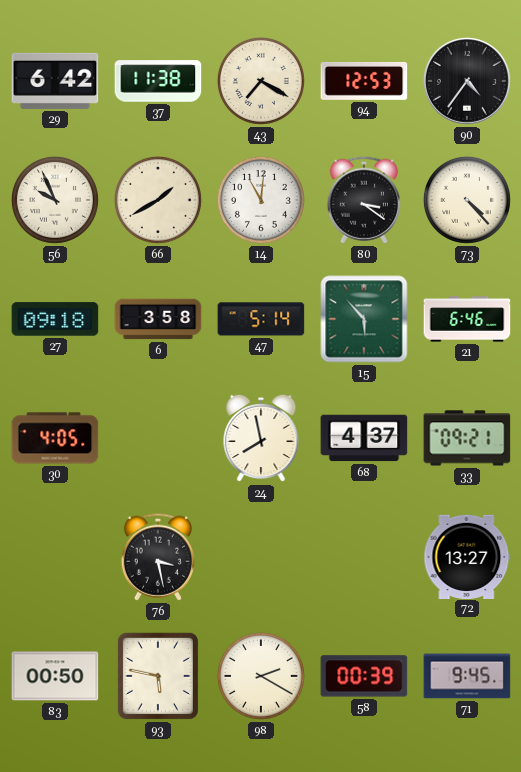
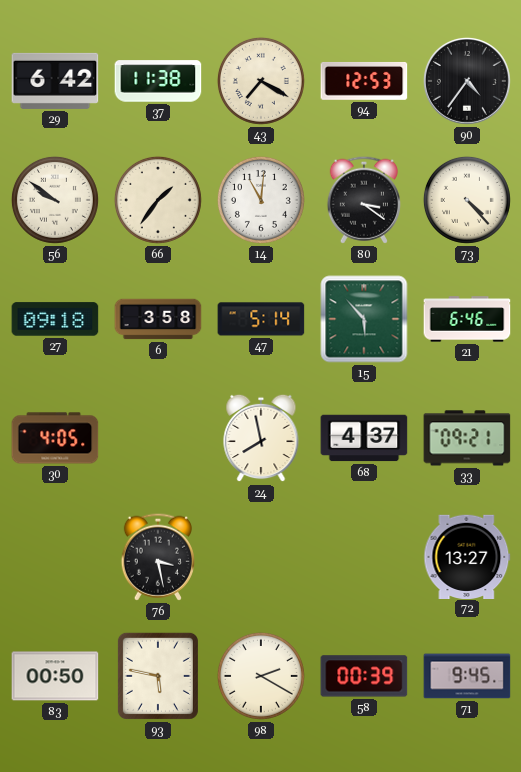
56: 9:56 -> 9:51 (55, 200)
66: 1:40 -> 1:36 (158, 200)
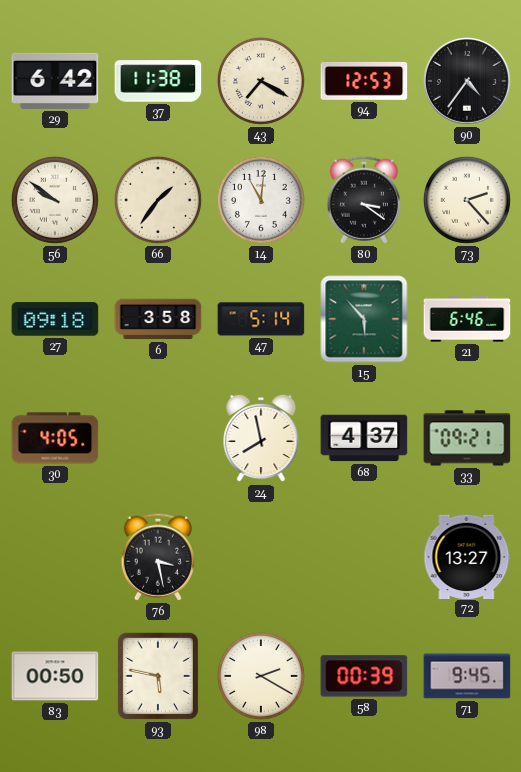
73: 4:23 -> 2:23 (467, 200)
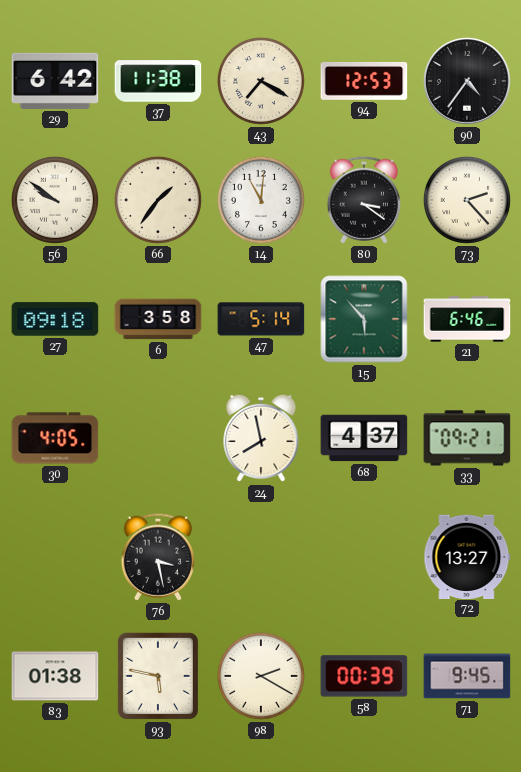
83: 00:50 -> 01:38 (55, 676)
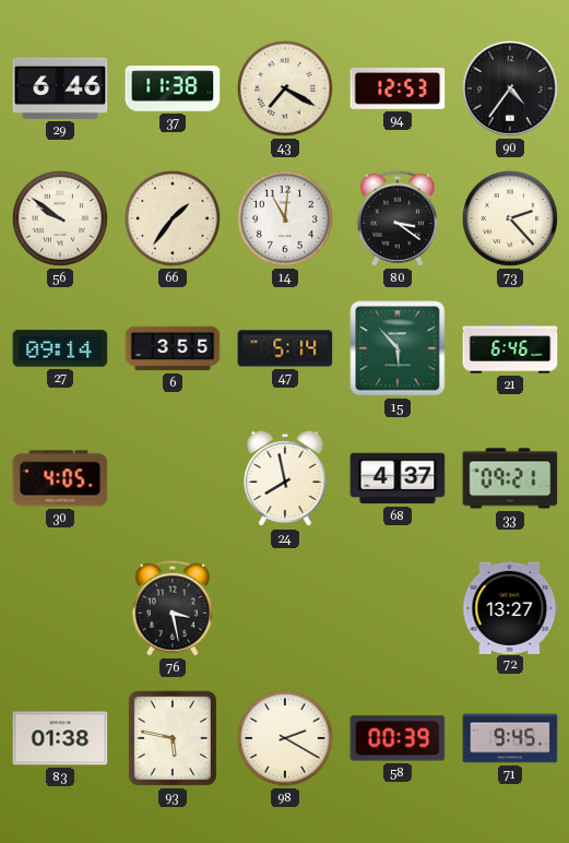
29: 6:42 -> 6:46 (60, 88)
27: 09:18 -> 09:14 (60, 348)
6: 3:58 -> 3:55 (173, 348)
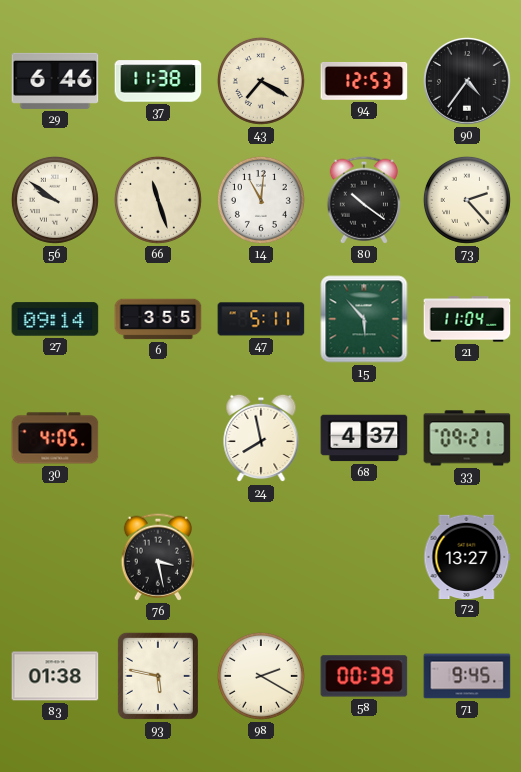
66: 1:36 -> 11:27 (158, 200)
80: 3:21 -> 10:21 (364, 200)
47: 5:14 -> 5:11 (261, 319)
21: 6:46 -> 11:04 (467, 319)
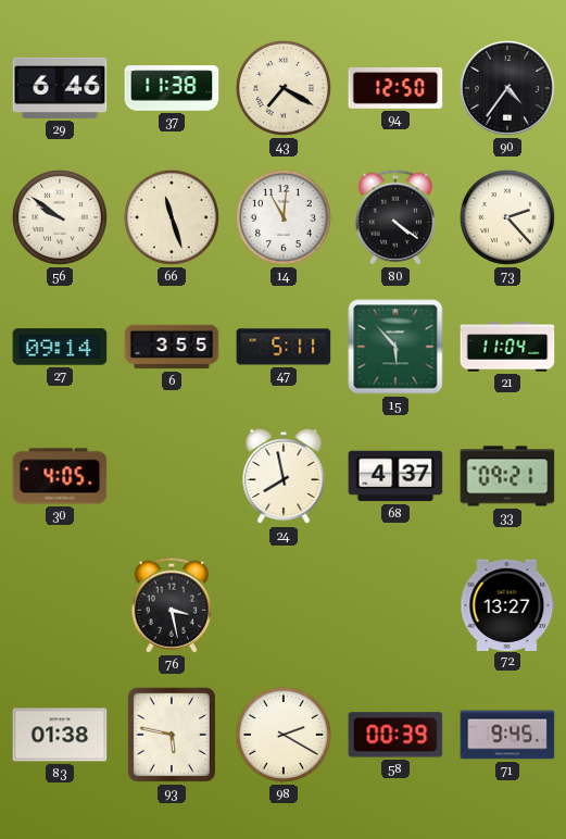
94: 12:53 -> 12:50 (395, 88)
80: 10:21 -> 4:21 (395, 217)
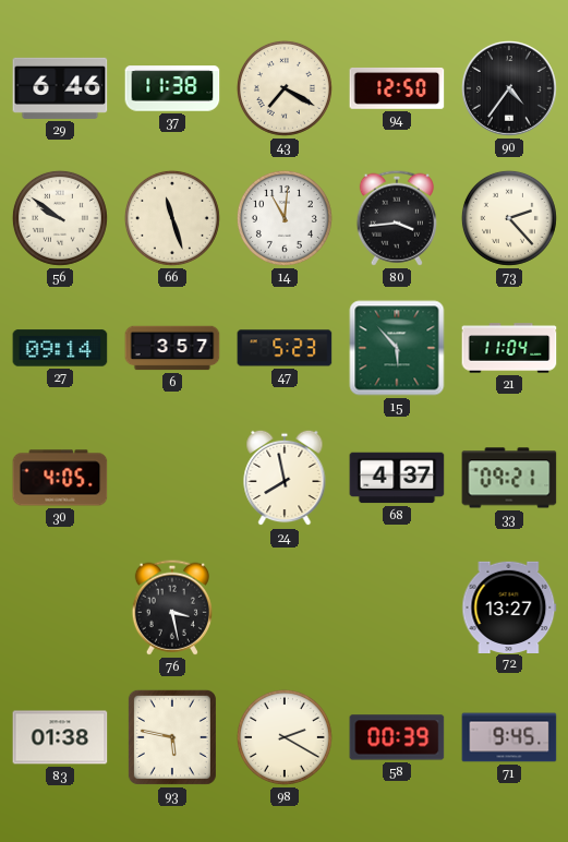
80: 4:21 -> 3:44 (397, 218)
6: 3:55 -> 3:57 (172, 348)
47: 5:11 -> 5:23 (285, 348)
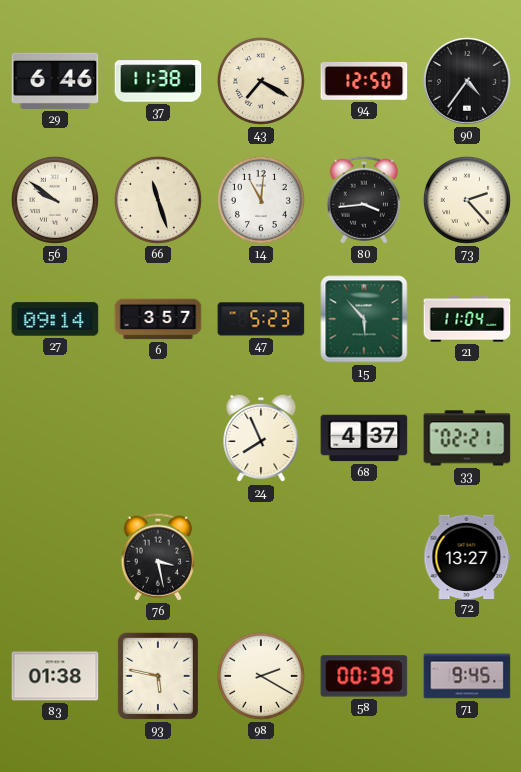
30: 4:05 -> none (60, 478)
24: 7:58 -> 7:56 (261, 438)
33: 09:21 -> 02:21 (467, 438)
